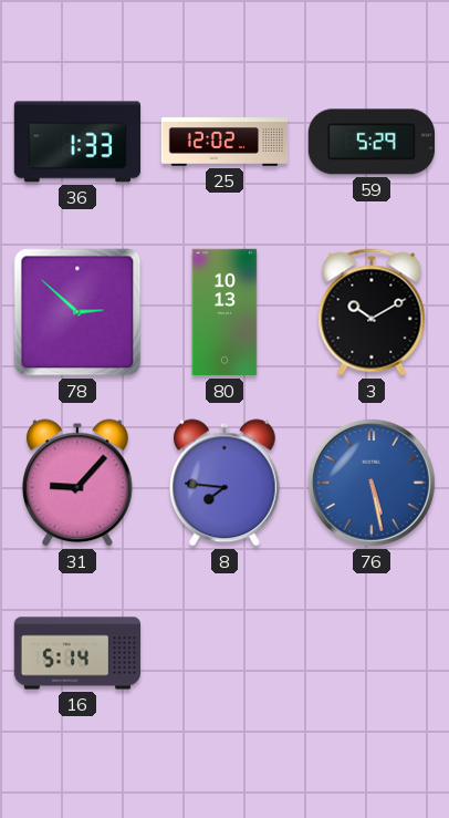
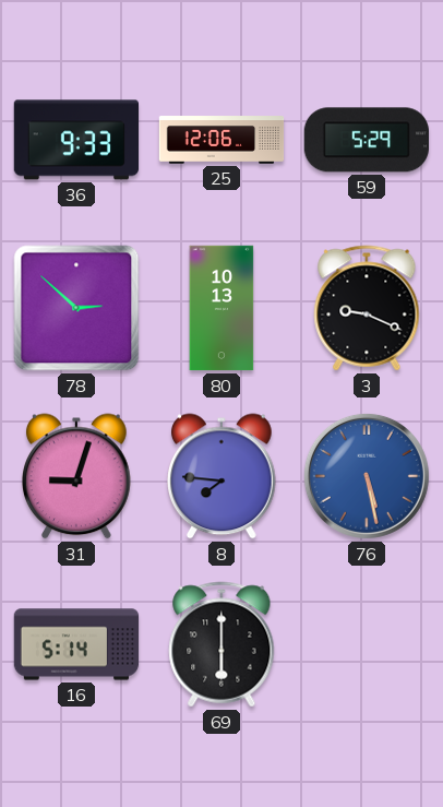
36: 1:33 -> 9:33 (75, 140)
25: 12:02 -> 12:06 (221, 140)
3: 10:10 -> 9:19 (367, 308)
31: 9:07 -> 9:03 (77, 476)
69: none -> 6:00 (221, 644)
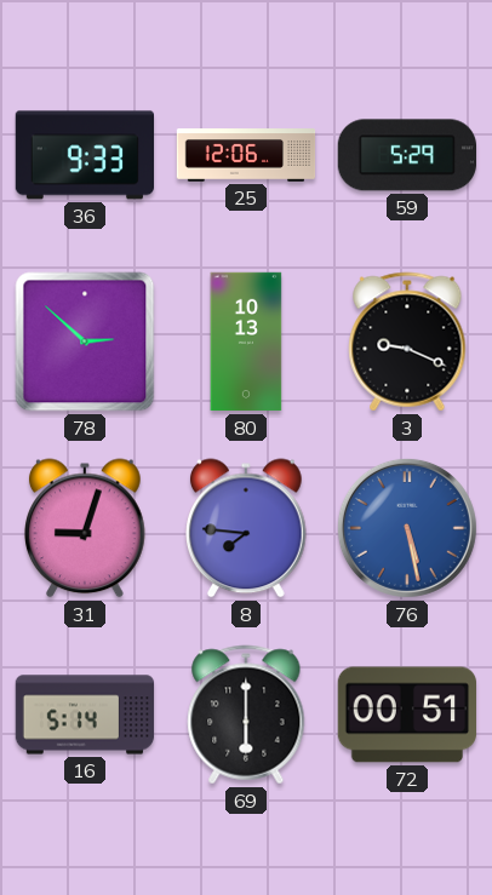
72: none -> 00:51 (406, 715)
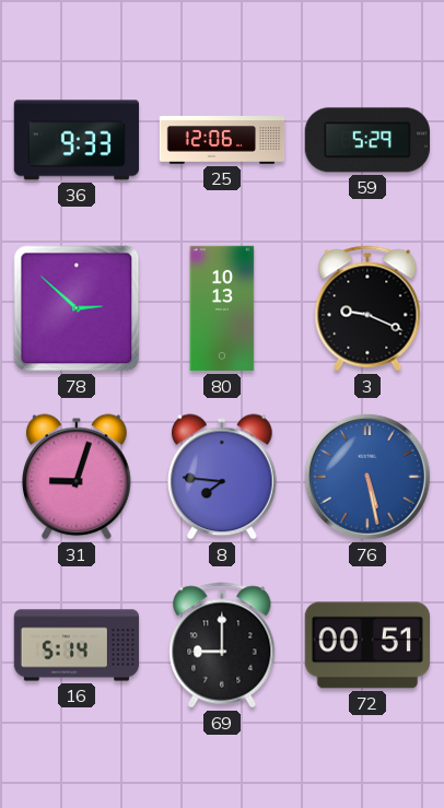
69: 6:00 -> 9:00 (222, 645)
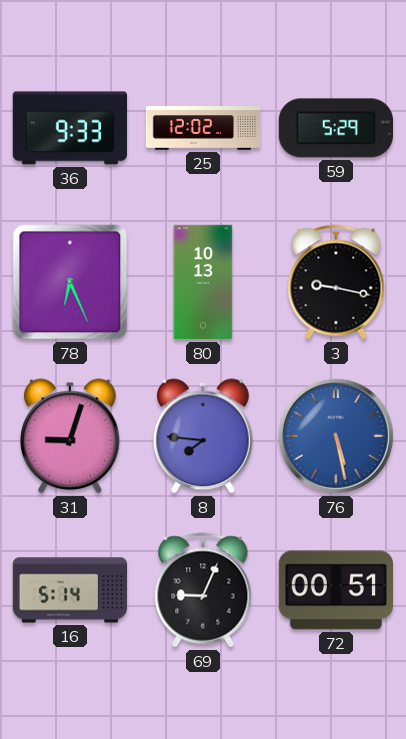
25: 12:06 -> 12:02 (203, 128)
78: 2:52 -> 6:26 (70, 282)
3: 9:19 -> 9:17 (336, 282)
69: 9:00 -> 9:04 (203, 590)
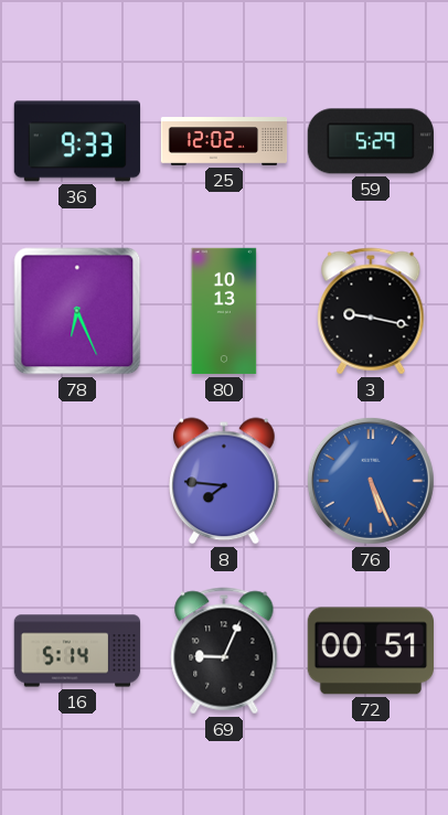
31: 9:03 -> none (71, 436)
76: 5:28 -> 5:26 (371, 481)
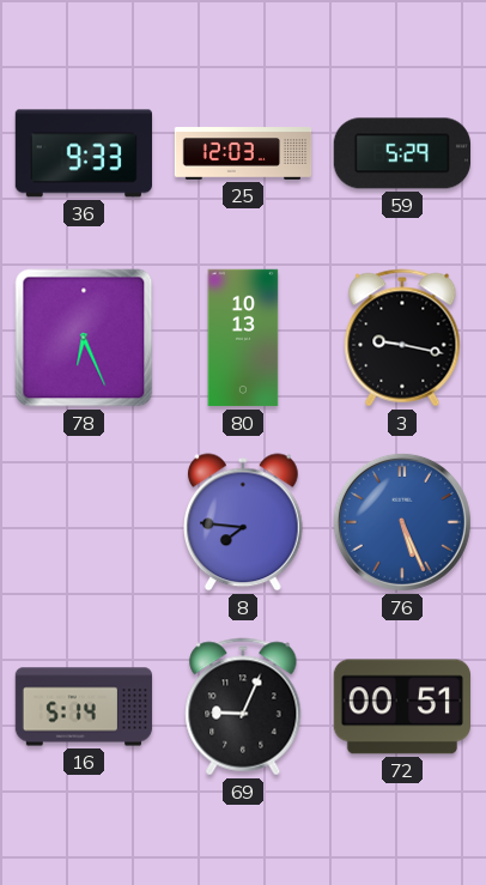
25: 12:02 -> 12:03 (243, 153)
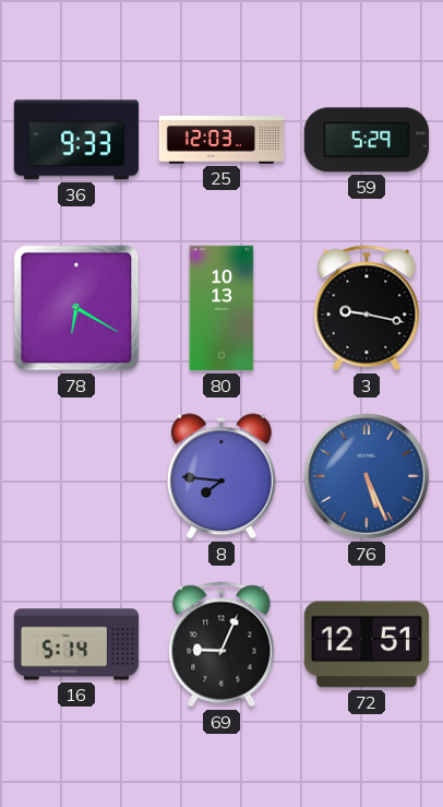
78: 6:26 -> 6:20 (76, 308)
72: 00:51 -> 12:51 (366, 644)
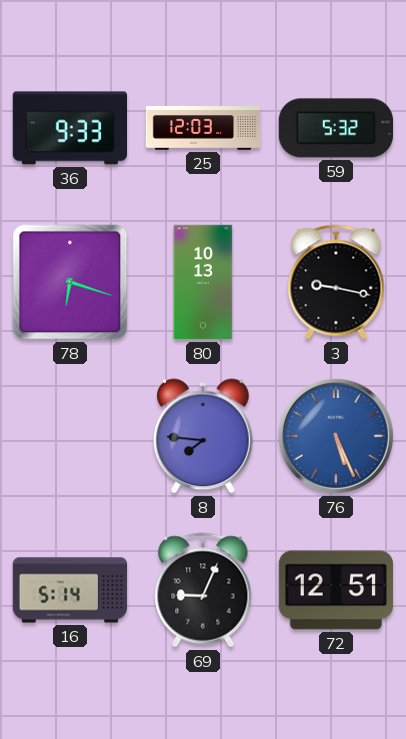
59: 5:29 -> 5:32 (335, 128)
78: 6:20 -> 6:18 (70, 282)
